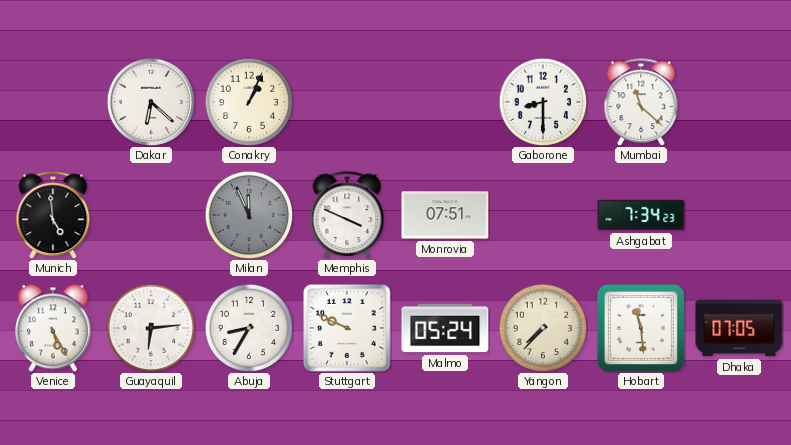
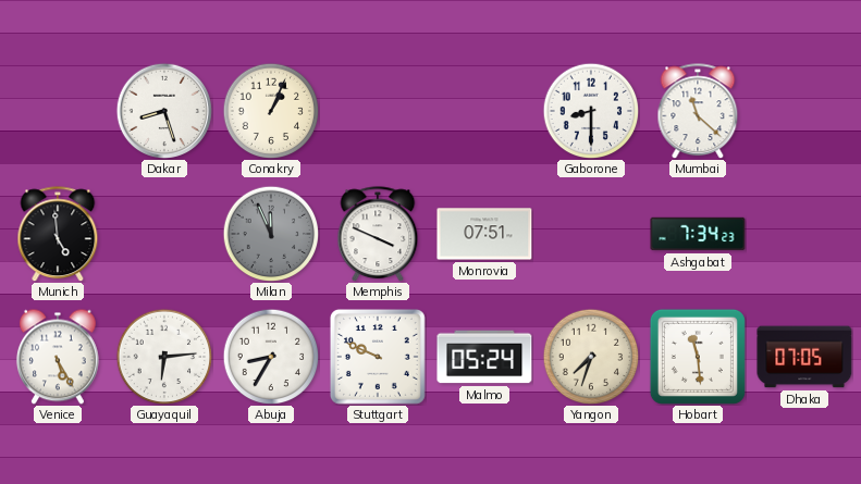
Dakar: 6:22 -> 8:27 (164, 111)
Yangon: 7:37 -> 7:33 (591, 357)
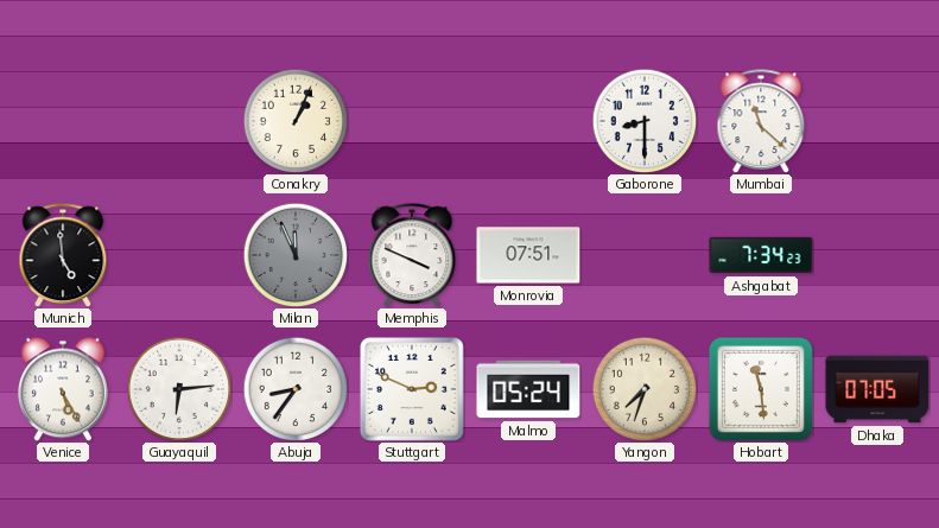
Dakar: 8:27 -> none (164, 111)
Abuja: 8:35 -> 8:36 (296, 389)
Stuttgart: 9:49 -> 2:49 (412, 389)
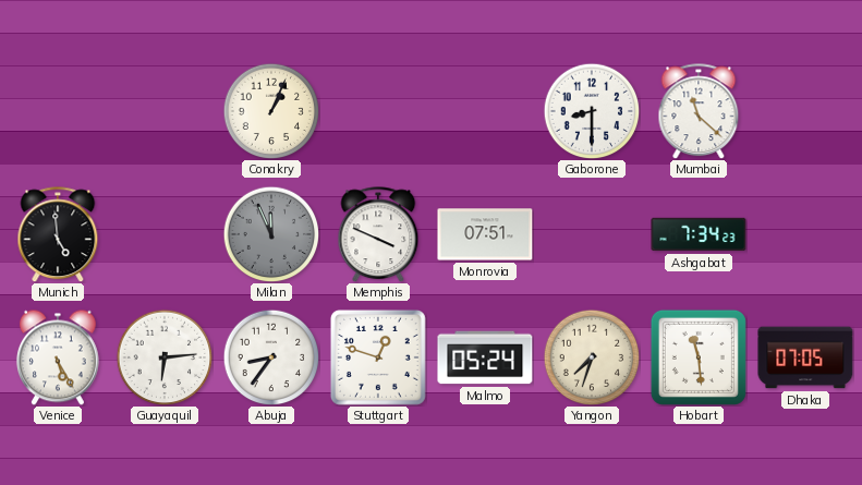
Stuttgart: 2:49 -> 12:48 (378, 357)
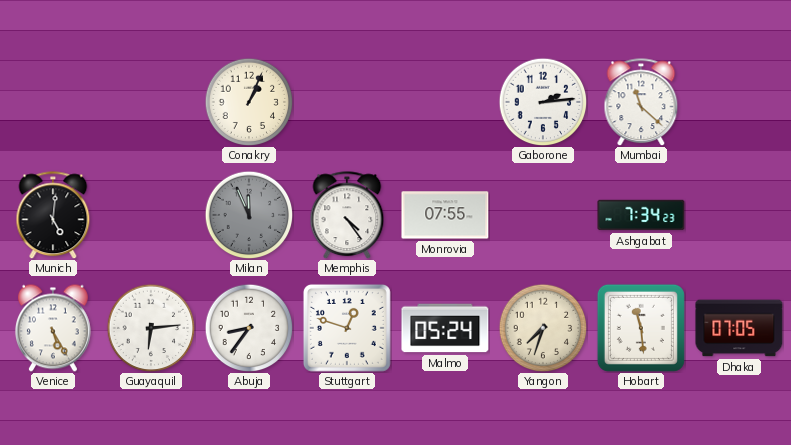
Gaborone: 8:30 -> 2:14 (543, 102)
Munich: 4:59 -> 5:01 (53, 215)
Memphis: 3:49 -> 4:24 (347, 215)
Monrovia: 07:51 -> 07:55 (445, 215)
